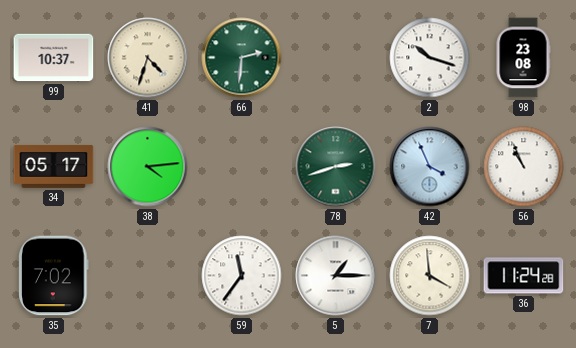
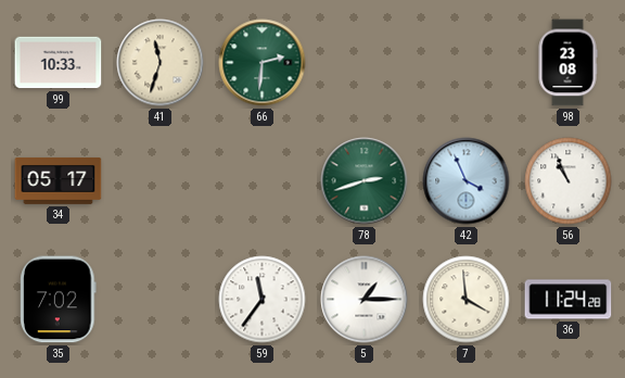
99: 10:37 -> 10:33 (59, 63)
41: 4:33 -> 11:33 (161, 63)
2: 10:18 -> none (430, 58)
38: 4:14 -> none (148, 167)
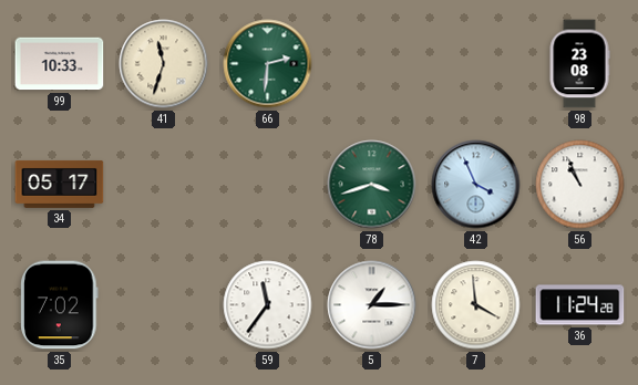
78: 2:42 -> 3:42 (372, 185)
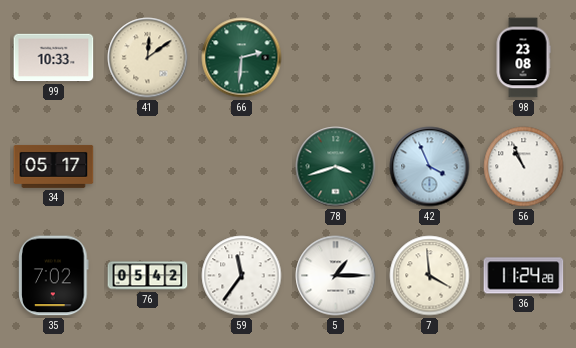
41: 11:33 -> 12:09 (148, 58)
76: none -> 05:42 (148, 276)
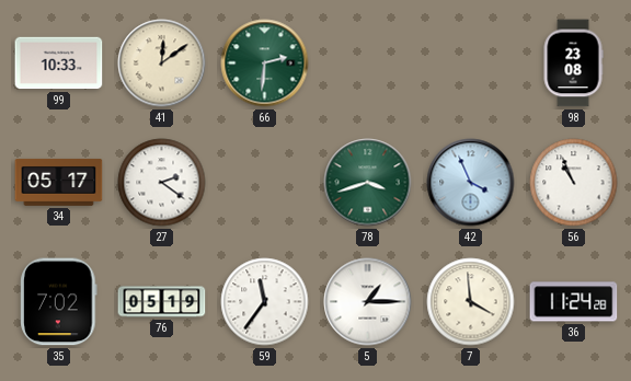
27: none -> 2:21 (162, 183)
76: 05:42 -> 05:19 (162, 302)
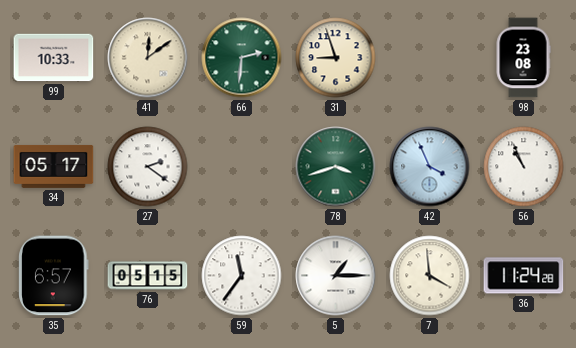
31: none -> 8:57 (336, 58)
35: 7:02 -> 6:57 (54, 276)
76: 05:19 -> 05:15 (148, 276)
